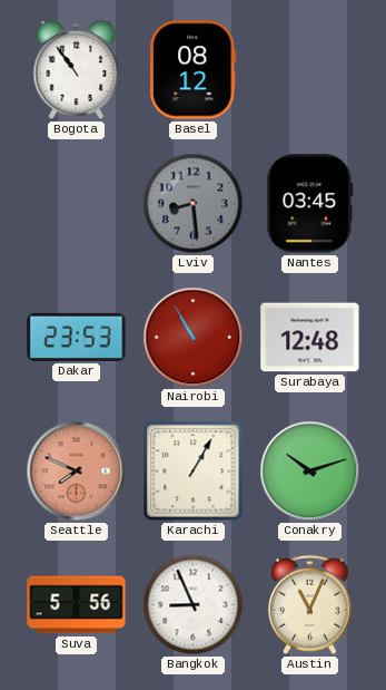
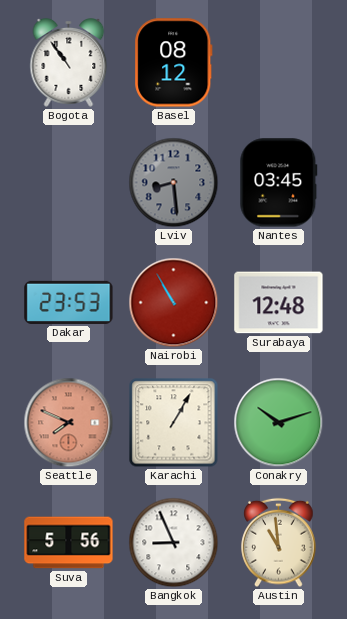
Austin: 11:04 -> 10:59 (279, 543)
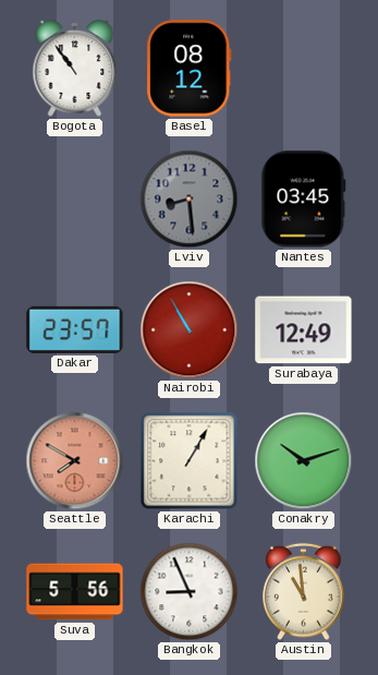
Dakar: 23:53 -> 23:57 (75, 329)
Surabaya: 12:48 -> 12:49 (304, 330)
Seattle: 7:49 -> 7:50 (75, 461)
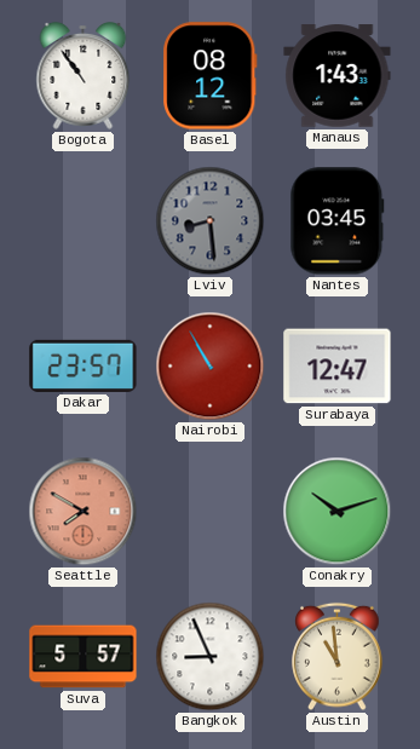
Manaus: none -> 1:43 (338, 76)
Surabaya: 12:49 -> 12:47 (338, 367)
Karachi: 1:05 -> none (190, 461)
Suva: 5:56 -> 5:57 (84, 657)
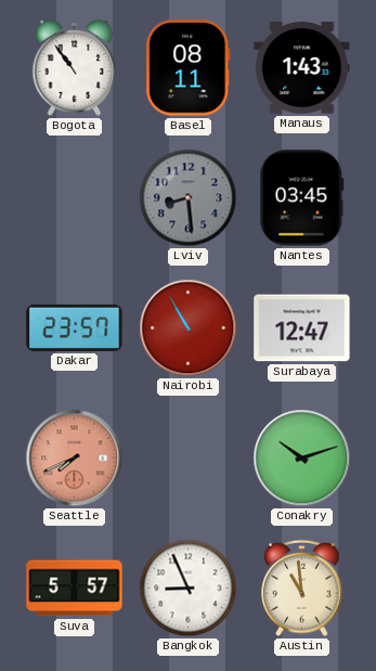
Basel: 08:12 -> 08:11 (189, 68)
Seattle: 7:50 -> 7:41 (75, 459)
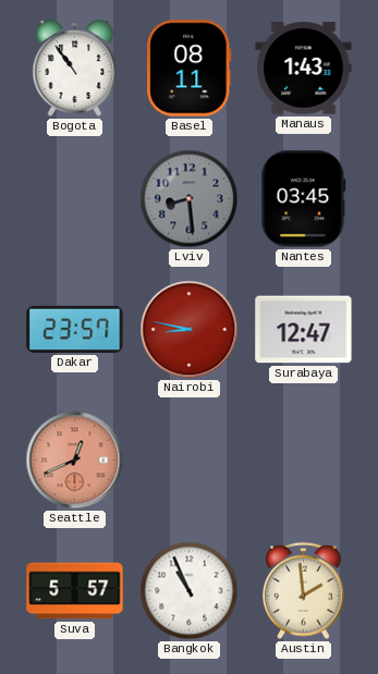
Nairobi: 10:55 -> 8:47 (190, 330)
Seattle: 7:41 -> 12:41 (75, 461)
Conakry: 10:12 -> none (302, 459)
Bangkok: 8:56 -> 10:56 (190, 591)
Austin: 10:59 -> 1:59 (304, 591)
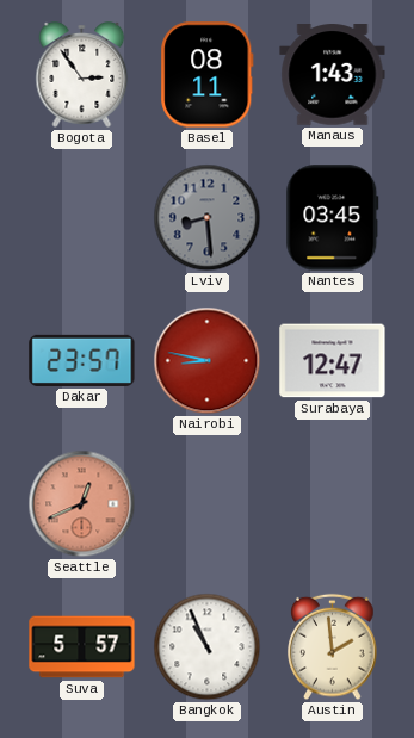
Bogota: 10:54 -> 2:54 (82, 75)
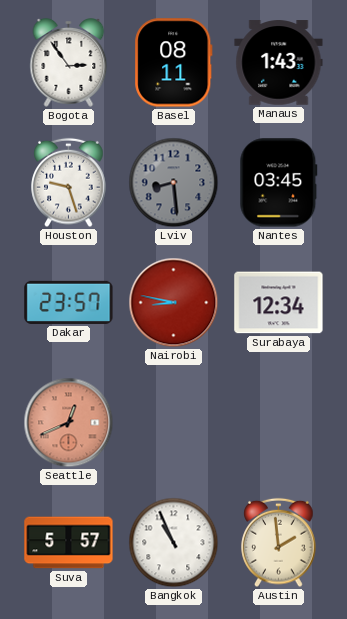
Houston: none -> 9:27 (69, 183)
Surabaya: 12:47 -> 12:34 (279, 303)
